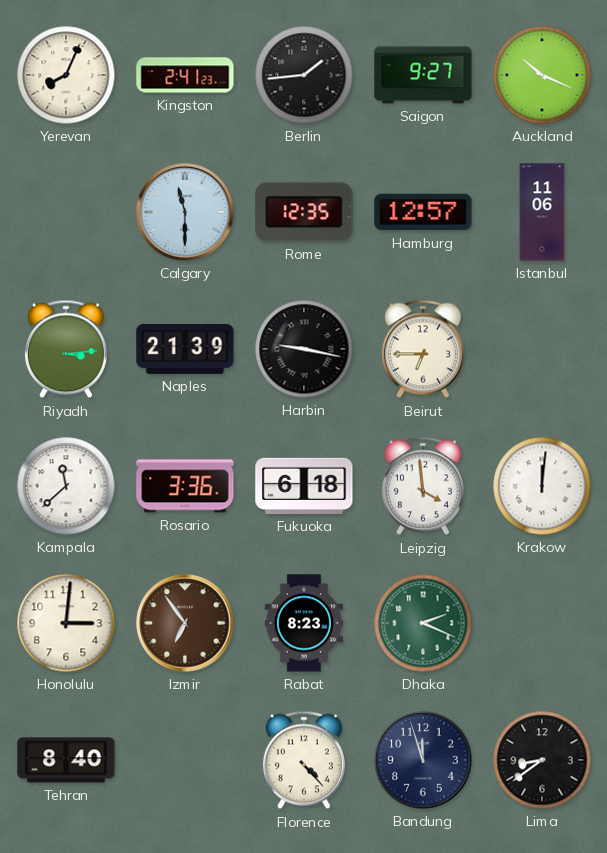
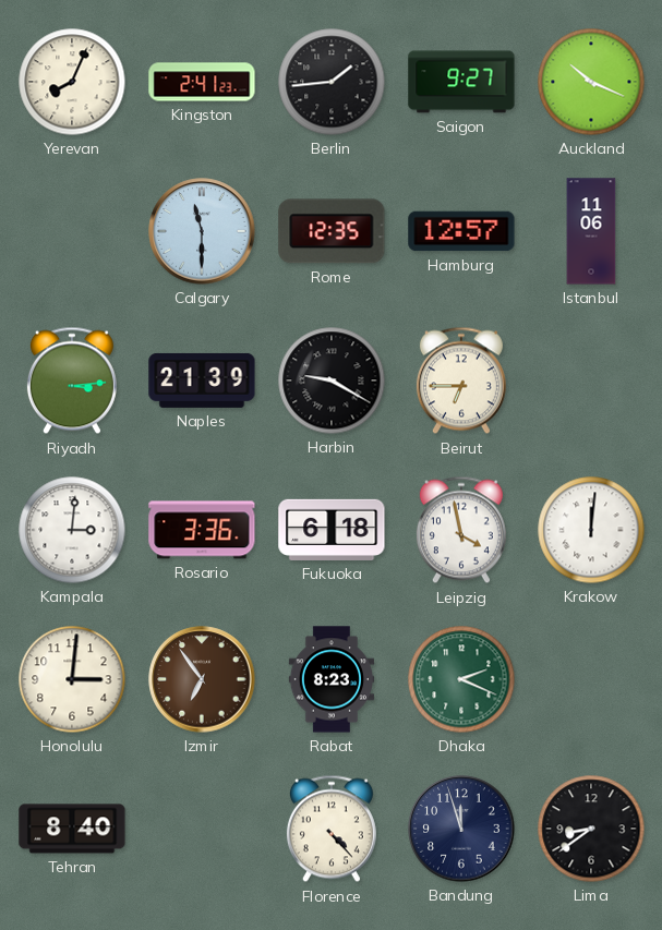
Harbin: 9:17 -> 9:20 (332, 381)
Kampala: 11:38 -> 3:01 (72, 530)
Leipzig: 3:59 -> 3:58 (461, 530)
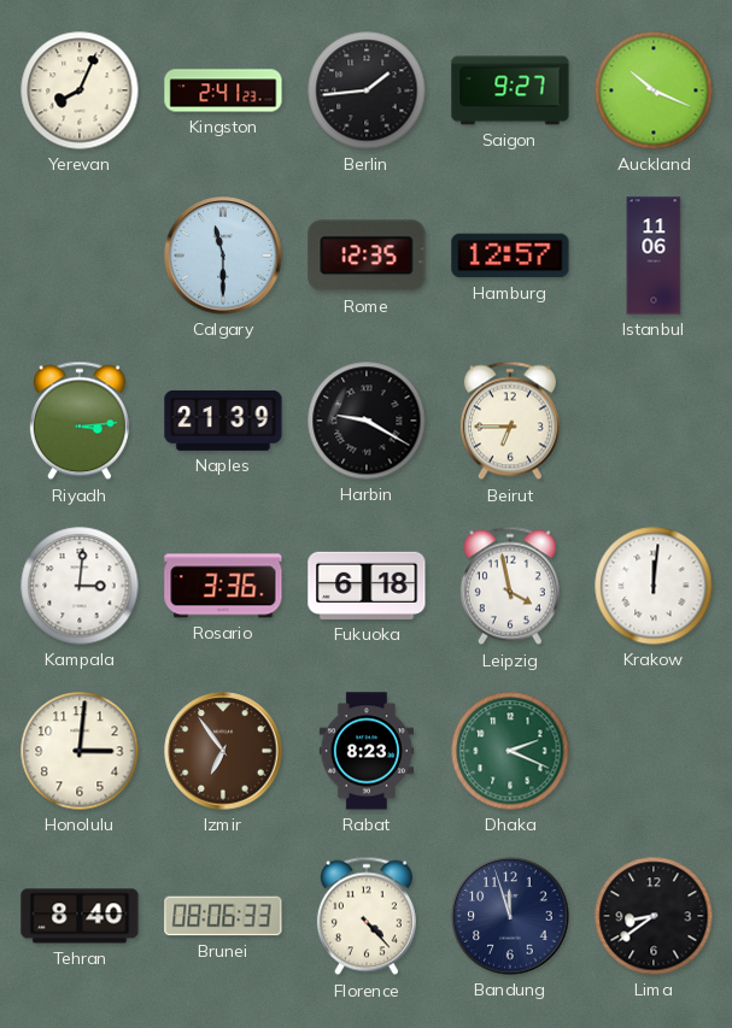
Brunei: none -> 08:06 (223, 916)
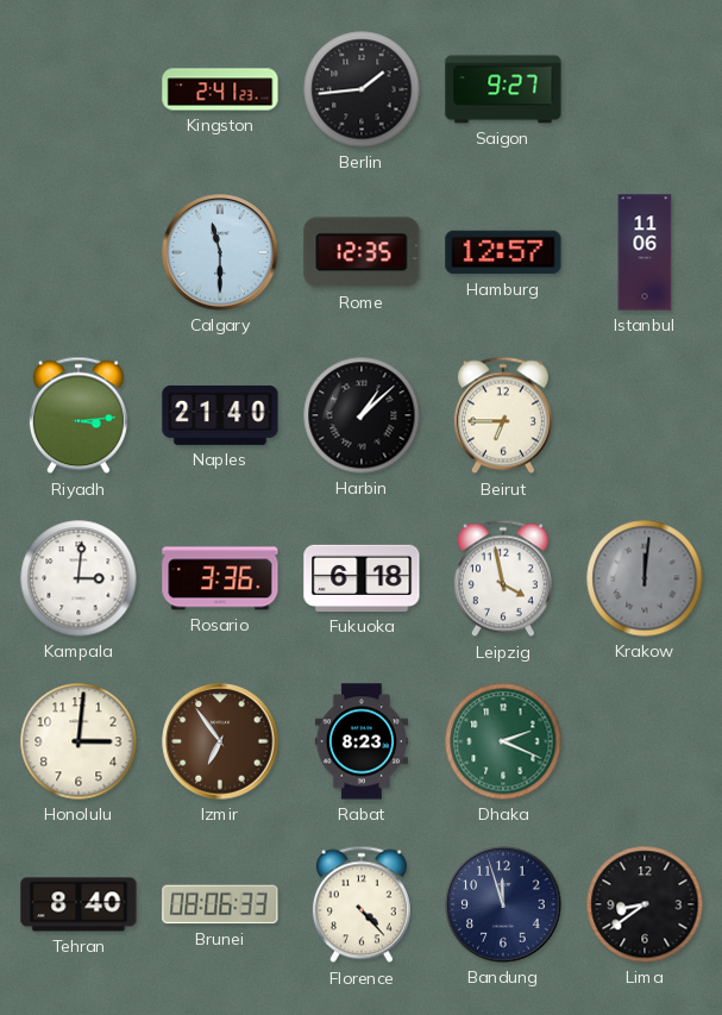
Yerevan: 8:04 -> none (80, 90)
Auckland: 10:19 -> none (654, 90)
Naples: 21:39 -> 21:40 (220, 415)
Harbin: 9:20 -> 1:08 (362, 415)
Krakow dial: white -> grey (645, 578)
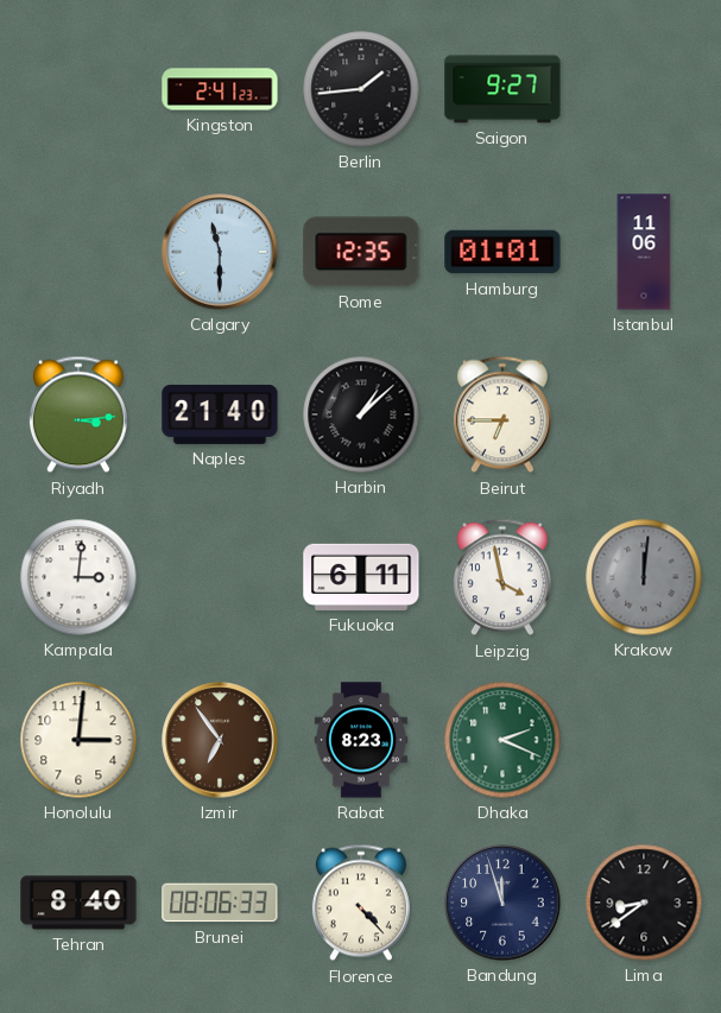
Hamburg: 12:57 -> 01:01 (502, 252)
Rosario: 3:36 -> none (220, 578)
Fukuoka: 6:18 -> 6:11 (361, 577)
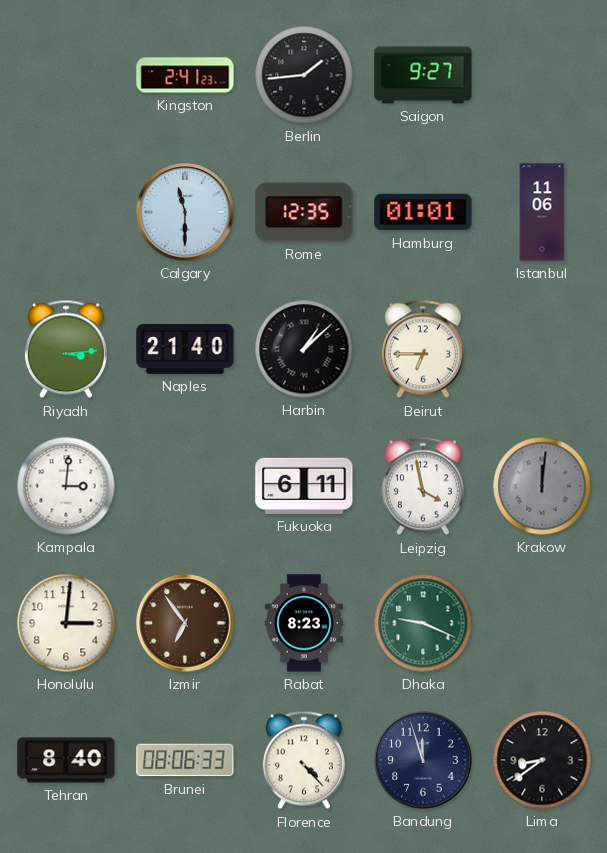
Dhaka: 2:19 -> 9:19 (423, 623)
